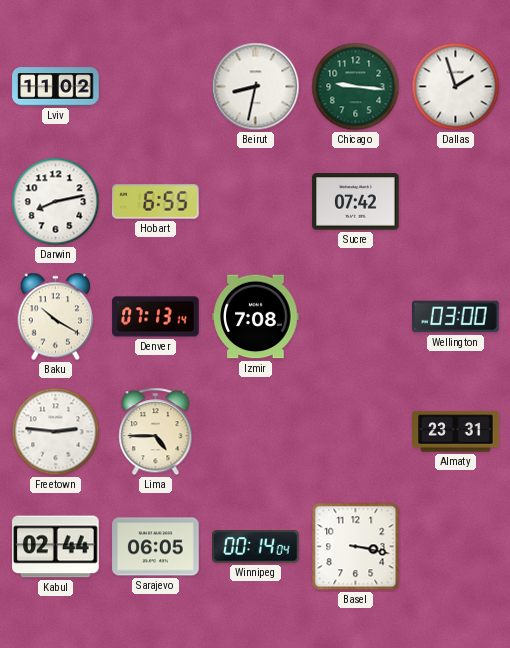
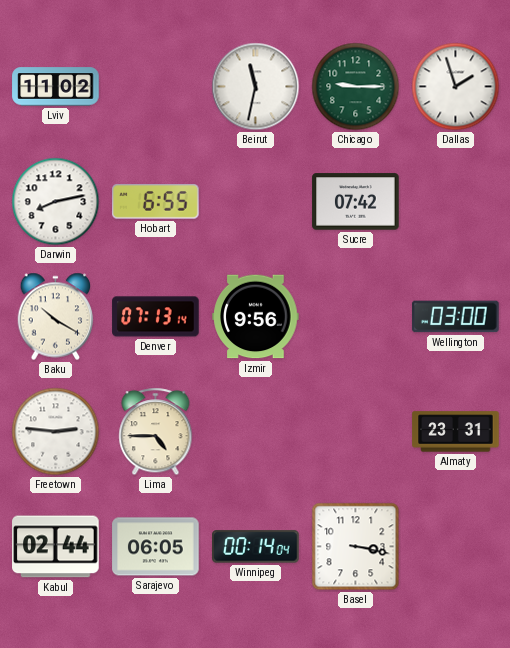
Beirut: 8:32 -> 11:32 (256, 87)
Chicago: 9:16 -> 9:15 (356, 87)
Izmir: 7:08 -> 9:56 (256, 317)
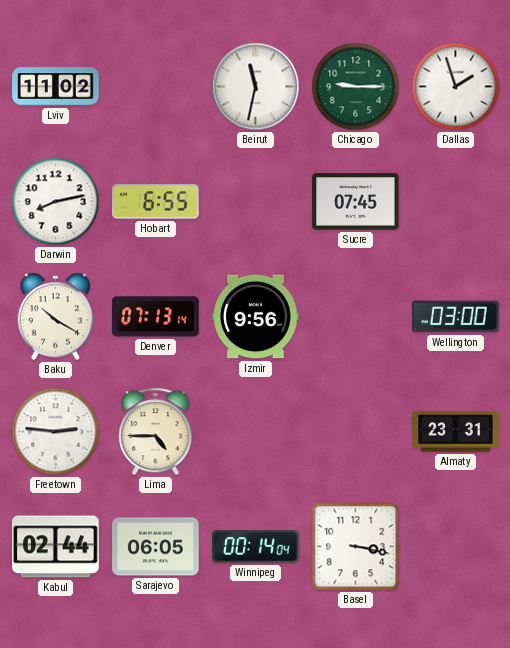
Sucre: 07:42 -> 07:45 (356, 202)
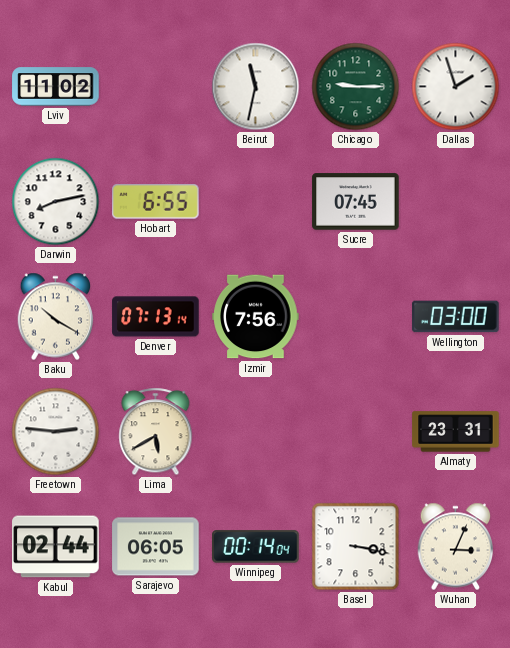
Izmir: 9:56 -> 7:56 (256, 317)
Lima: 4:45 -> 5:40 (156, 432)
Wuhan: none -> 3:04 (456, 547)
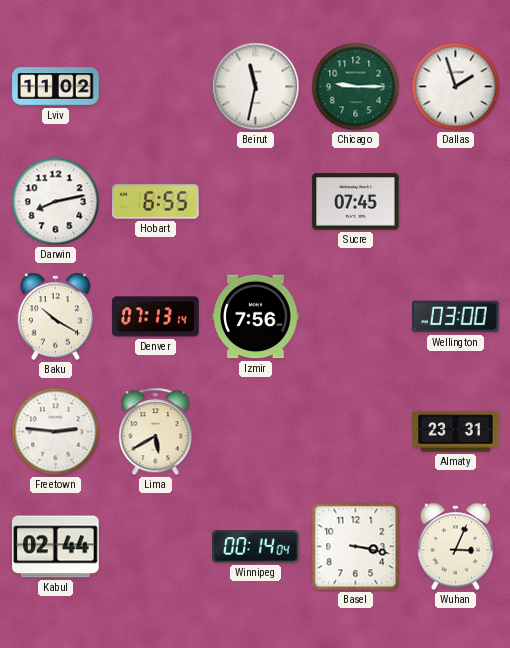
Sarajevo: 06:05 -> none (156, 547)
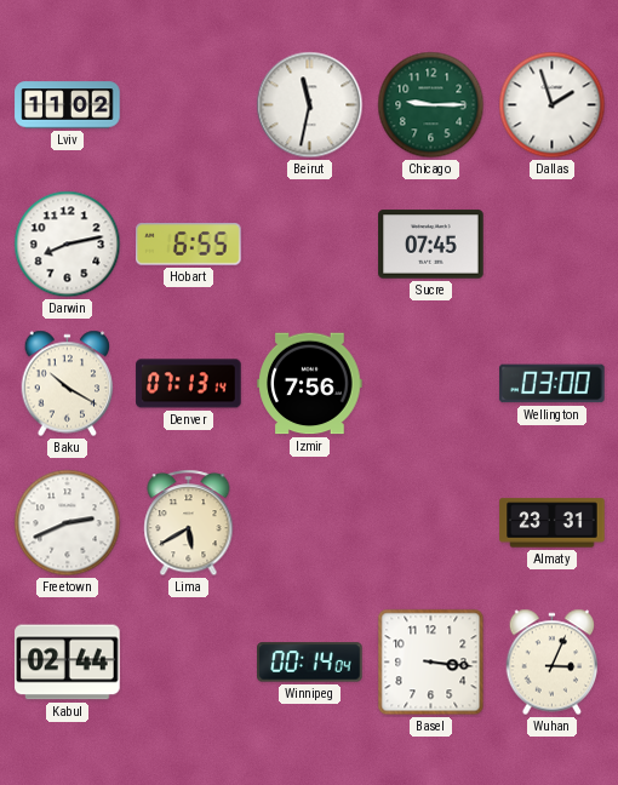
Freetown: 2:46 -> 2:41 (68, 523)
Basel: 3:17 -> 3:16 (431, 663)
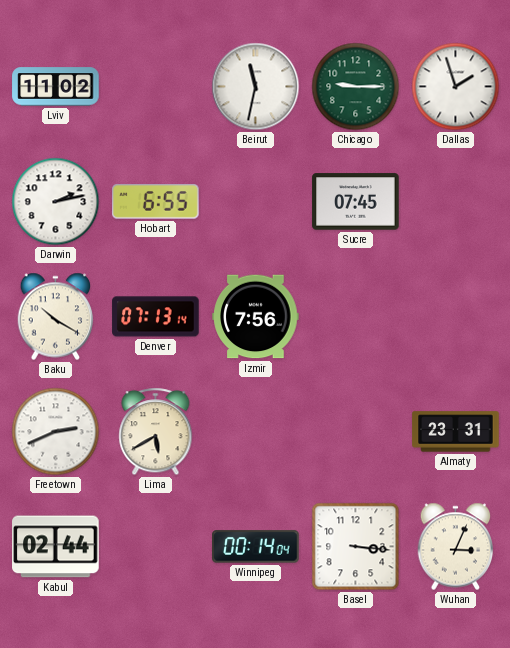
Darwin: 8:13 -> 2:13 (56, 202)
Wellington: 03:00 -> none (553, 384)
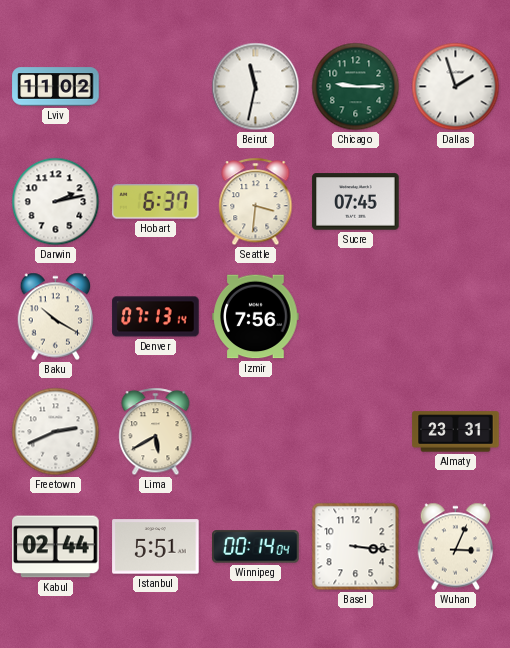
Hobart: 6:55 -> 6:37 (156, 202)
Seattle: none -> 3:31 (256, 202)
Istanbul: none -> 5:51 (156, 547)
